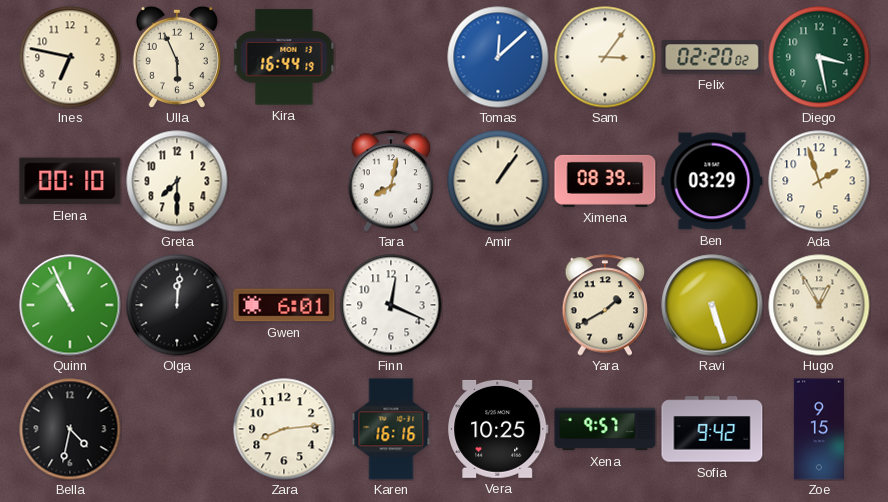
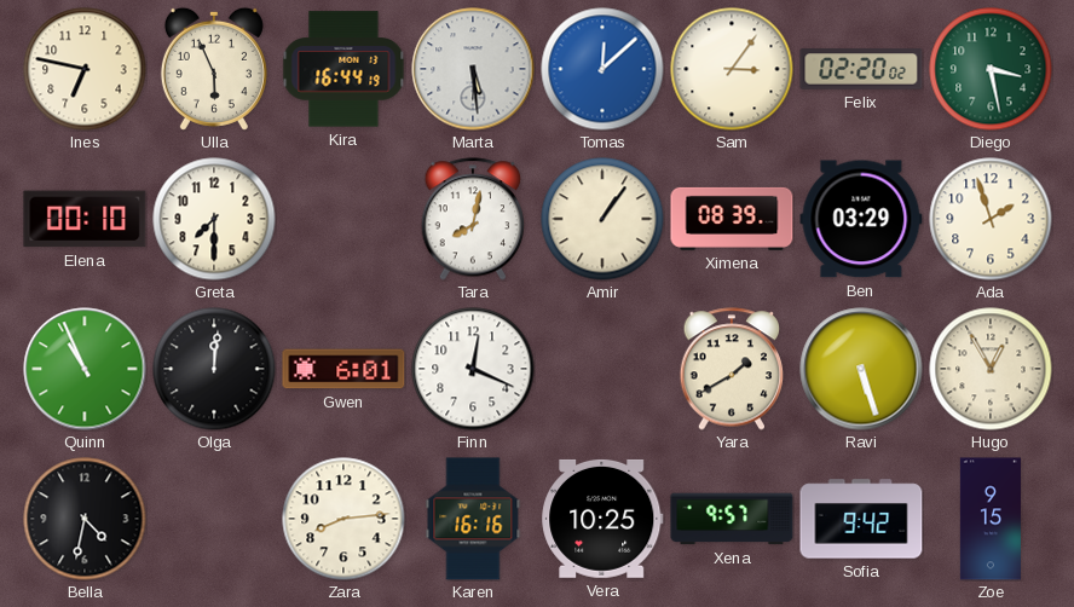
Marta: none -> 5:29 (473, 69)
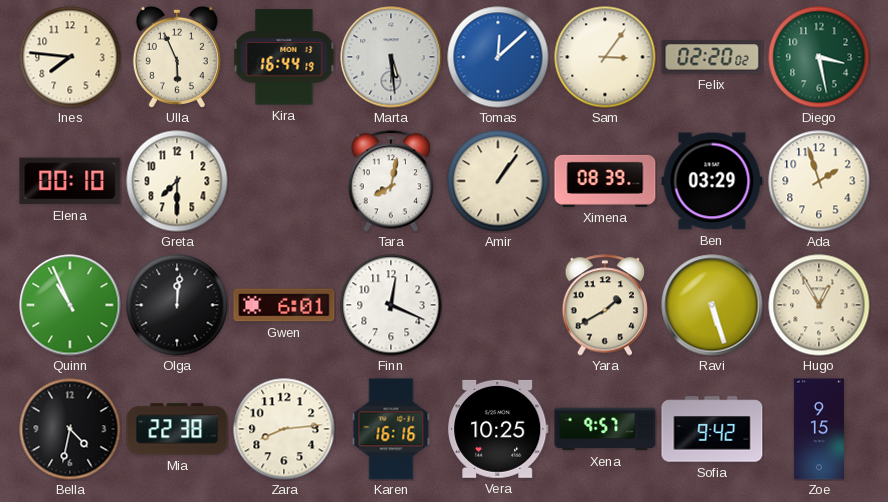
Ines: 6:47 -> 7:46 (70, 57)
Mia: none -> 22:38 (177, 429)
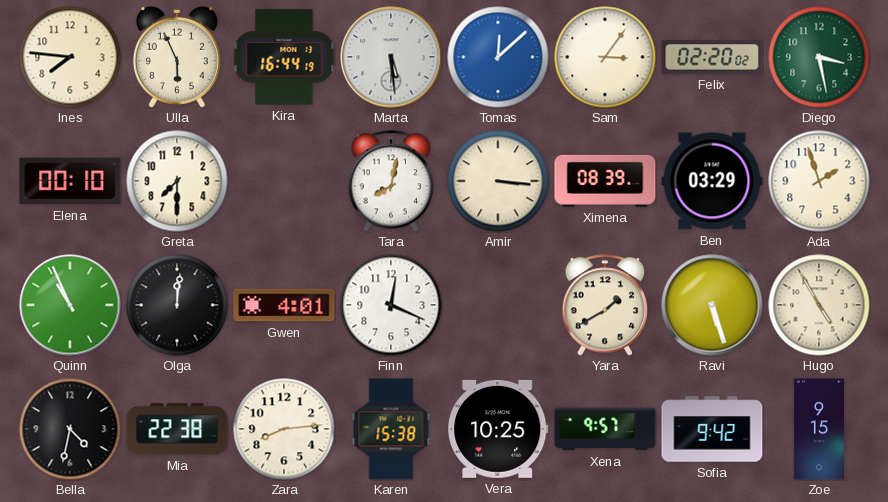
Amir: 1:06 -> 3:16 (498, 181)
Gwen: 6:01 -> 4:01 (284, 305)
Hugo: 12:55 -> 4:55 (819, 305)
Karen: 16:16 -> 15:38 (391, 429)
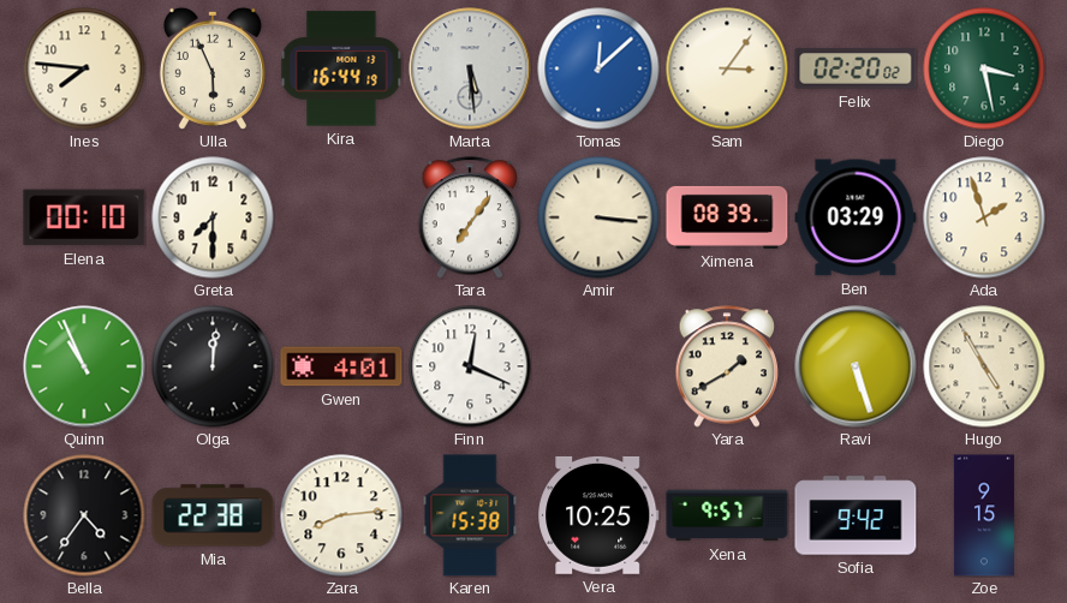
Tara: 8:02 -> 7:06 (470, 217)
Bella: 4:32 -> 4:36 (84, 515)
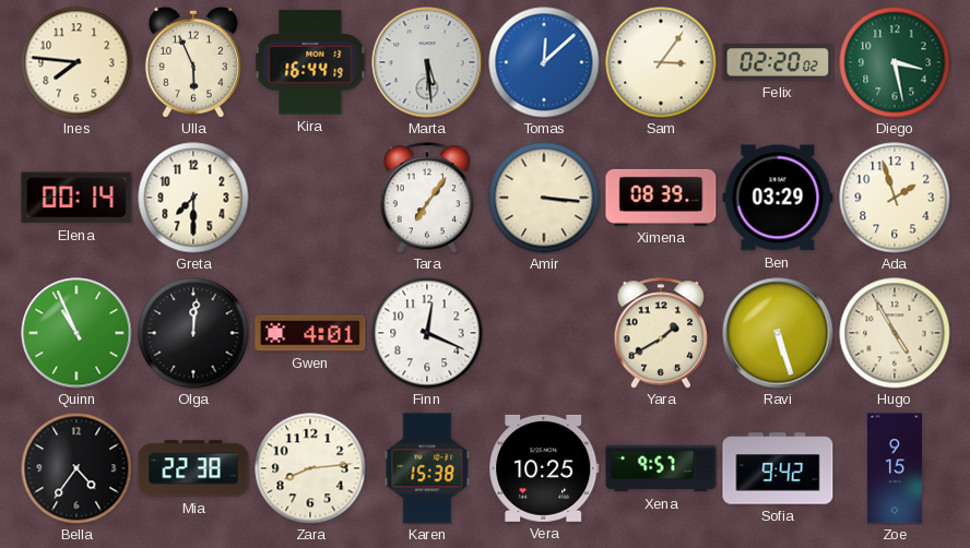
Elena: 00:10 -> 00:14 (76, 198)
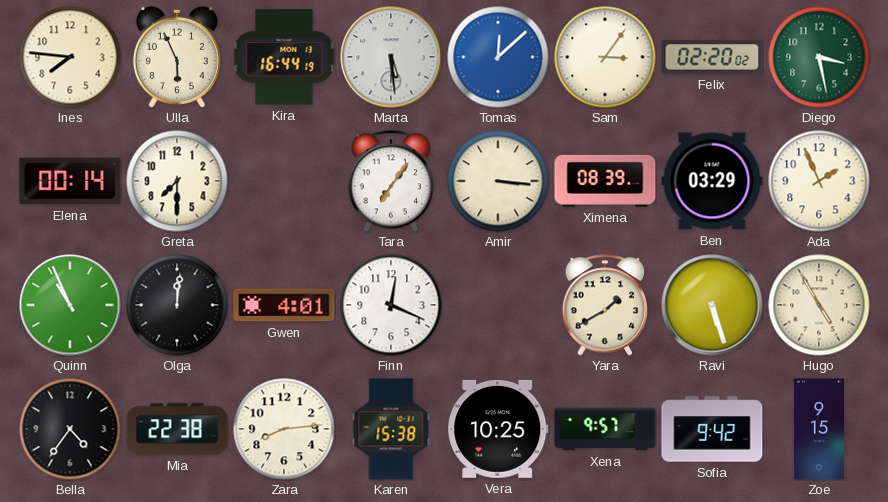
Ada: 1:57 -> 1:56 (819, 181)
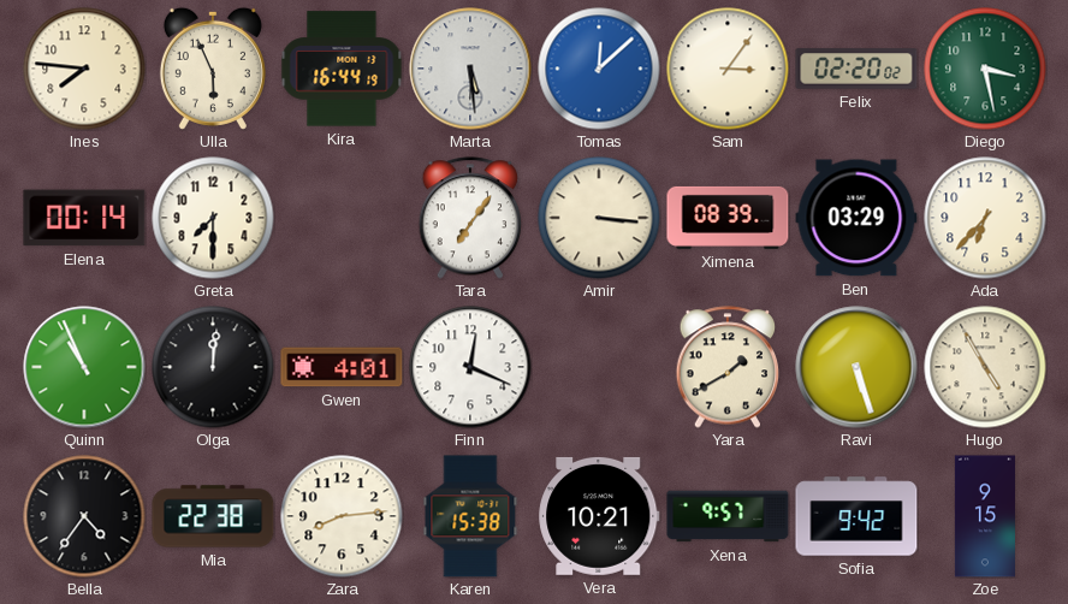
Ada: 1:56 -> 6:37 (985, 218)
Vera: 10:25 -> 10:21 (599, 516)
